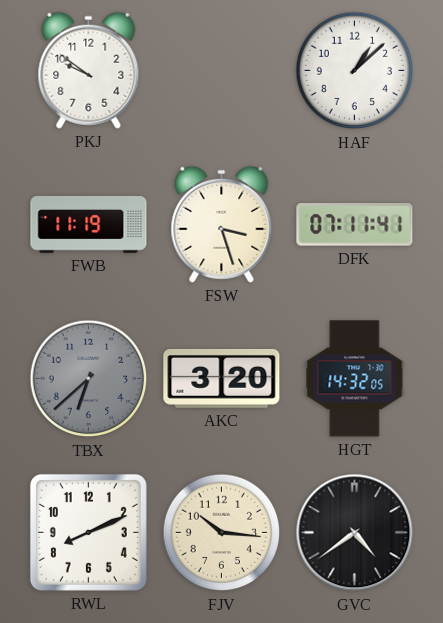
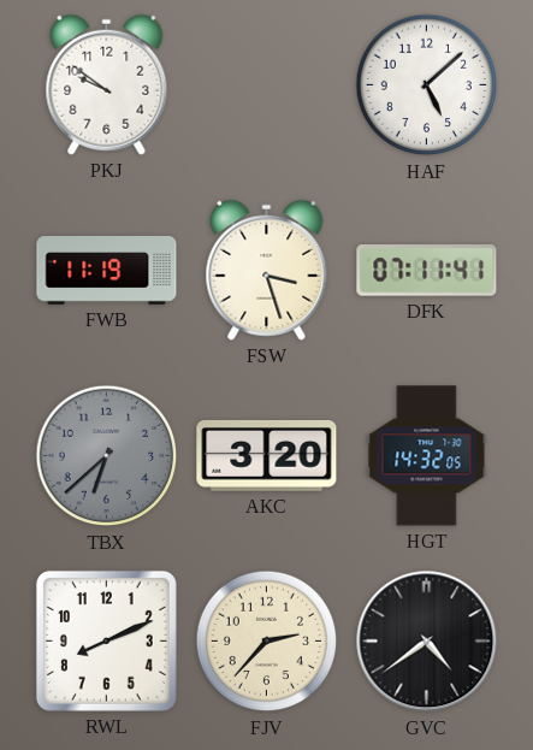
HAF: 1:08 -> 5:08 (427, 85)
FJV: 10:16 -> 2:37 (267, 642)
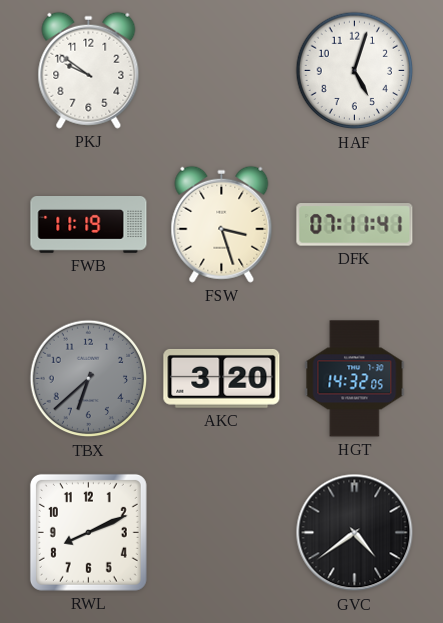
HAF: 5:08 -> 5:03 (355, 71)
FJV: 2:37 -> none (267, 642)
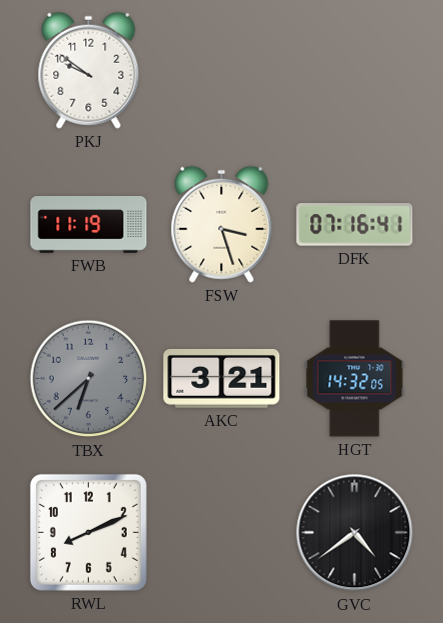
HAF: 5:03 -> none (355, 71)
DFK: 07:11 -> 07:16 (355, 225)
AKC: 3:20 -> 3:21 (222, 378)
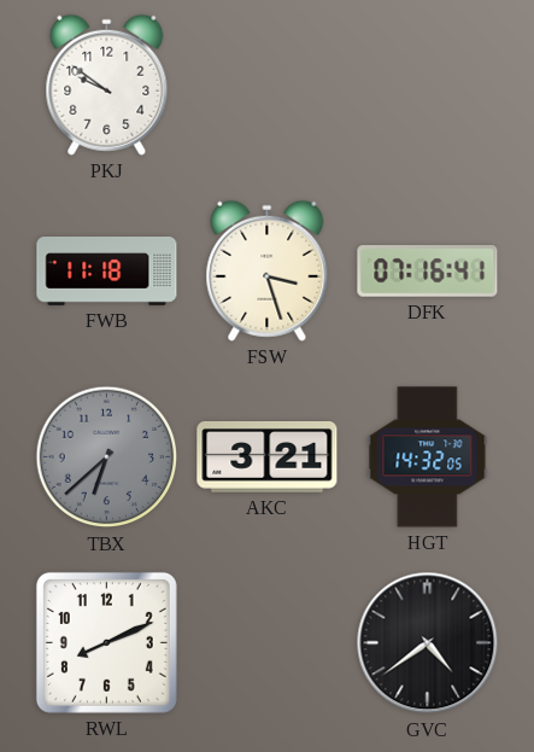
FWB: 11:19 -> 11:18 (107, 272)
